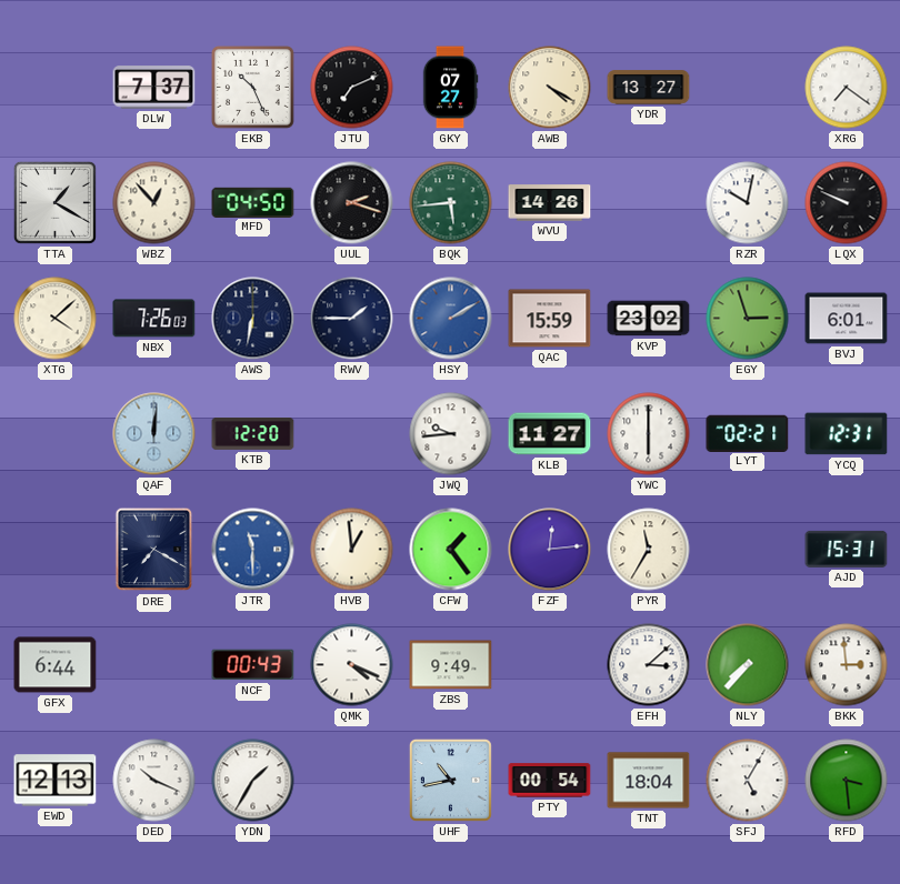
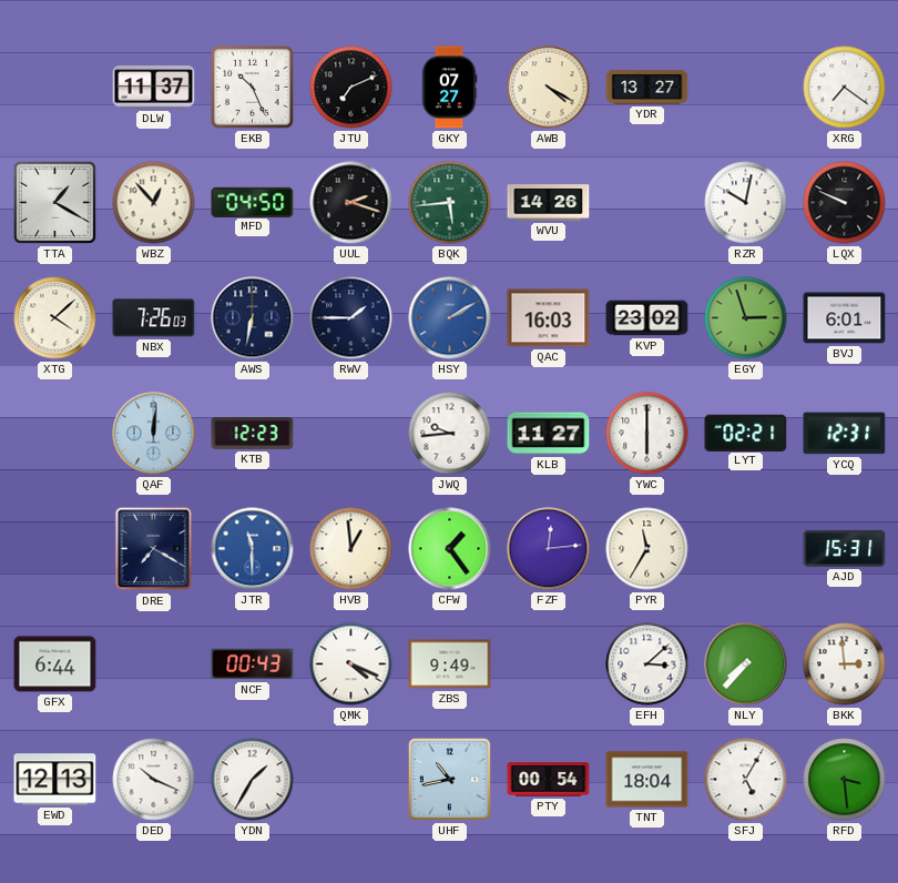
DLW: 7:37 -> 11:37 (154, 88)
QAC: 15:59 -> 16:03 (549, 318)
KTB: 12:20 -> 12:23 (253, 434)
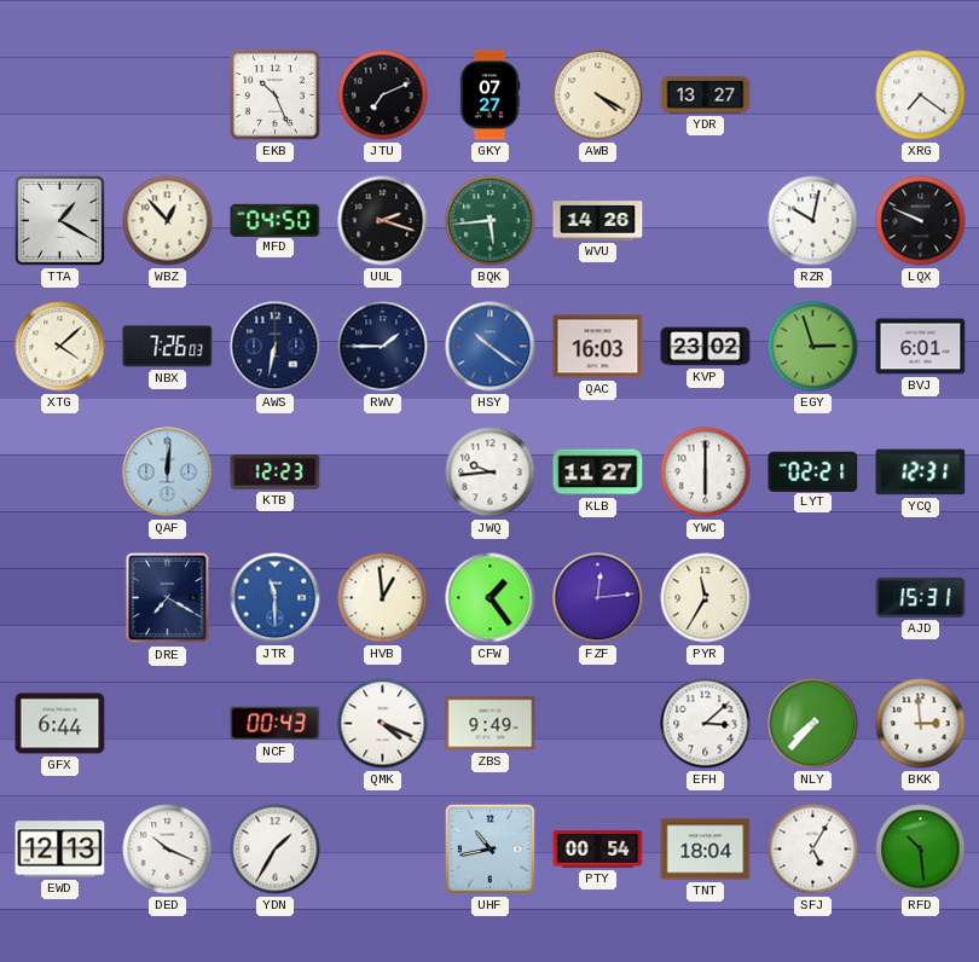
DLW: 11:37 -> none (154, 88)
HSY: 2:10 -> 10:21 (491, 347)
RFD: 3:29 -> 10:29 (921, 850)
